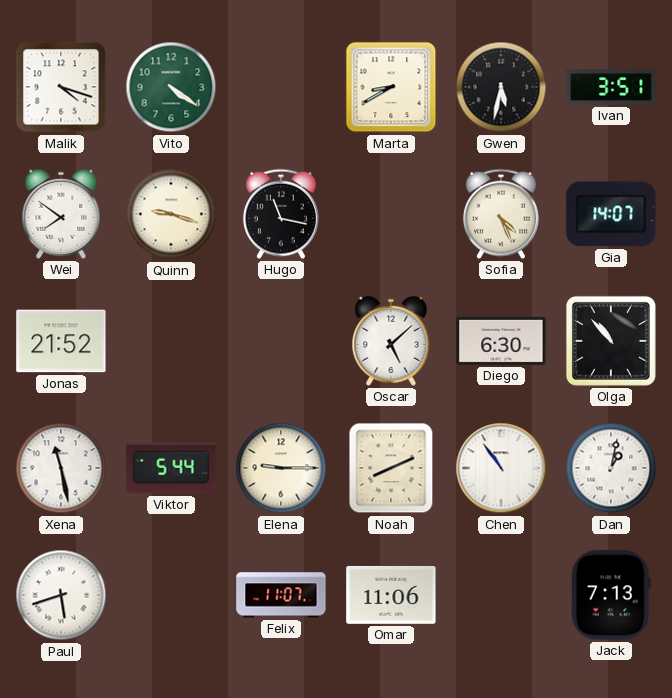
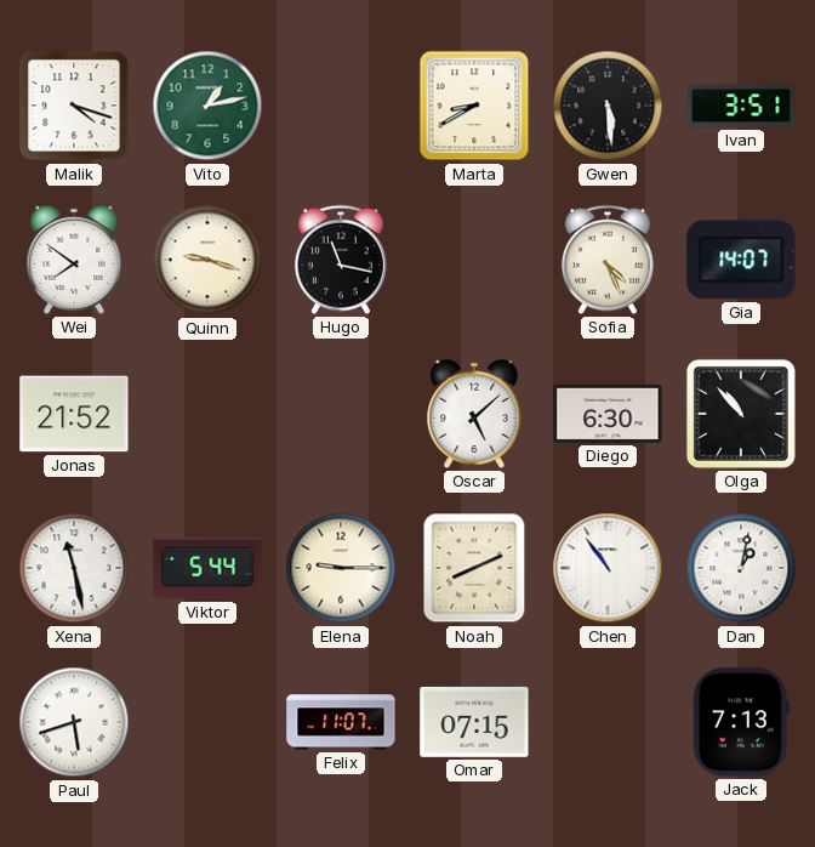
Vito: 4:21 -> 1:13 (207, 106)
Gwen: 5:32 -> 5:29 (608, 106)
Omar: 11:06 -> 07:15 (474, 722)
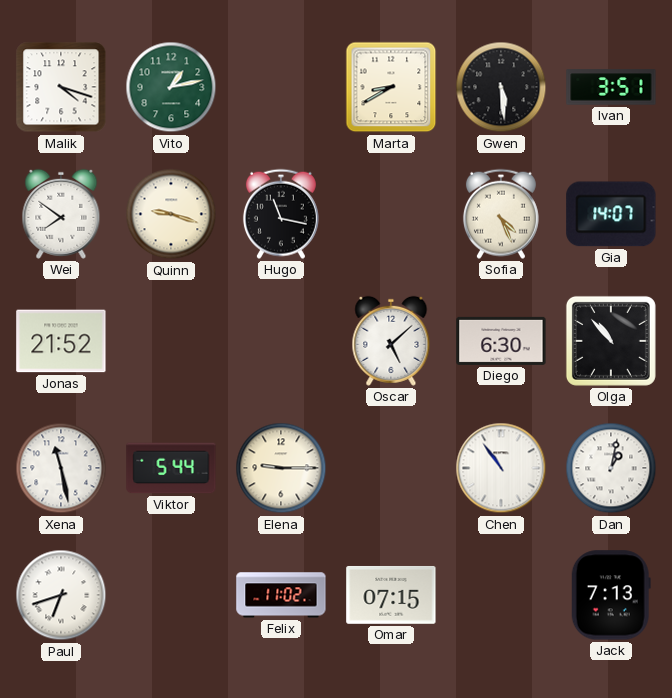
Noah: 8:11 -> none (474, 568)
Paul: 5:42 -> 6:42 (61, 595)
Felix: 11:07 -> 11:02 (281, 595)
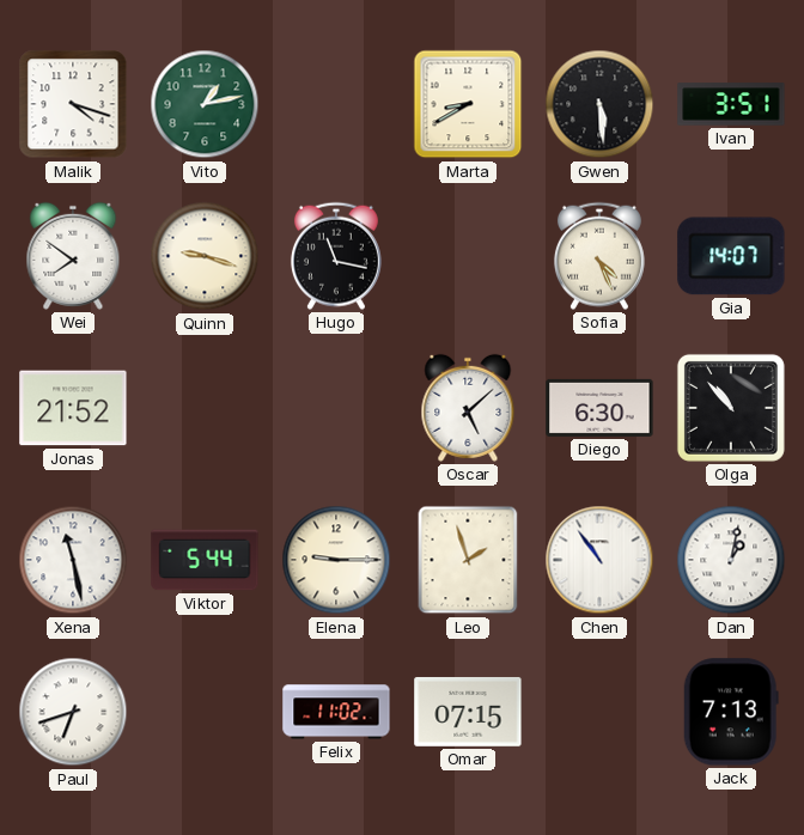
Leo: none -> 1:57 (468, 560)
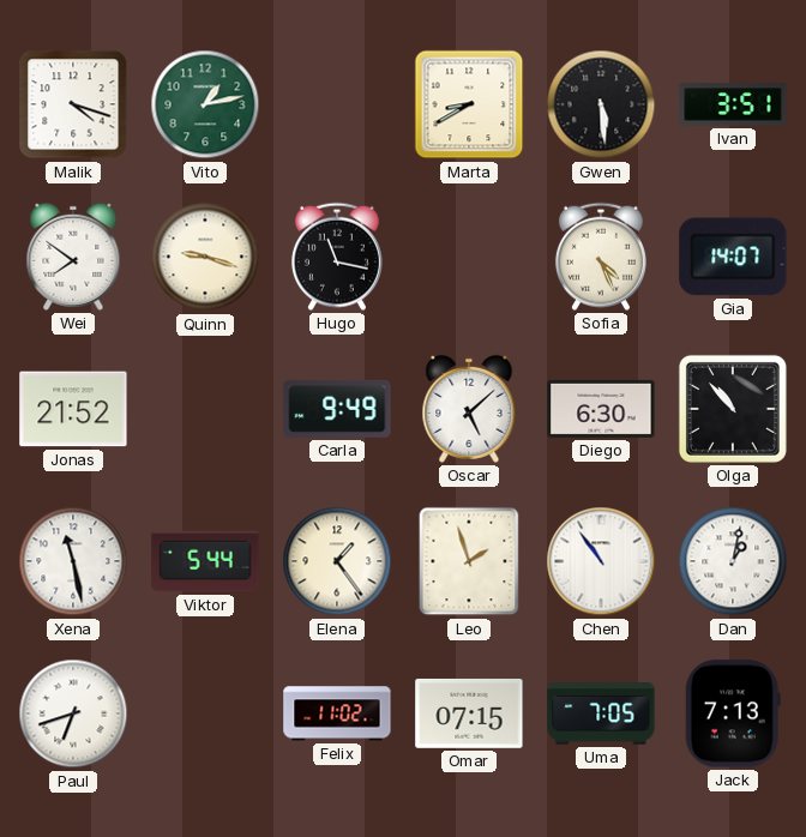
Carla: none -> 9:49 (337, 409)
Elena: 9:15 -> 1:24 (337, 561)
Uma: none -> 7:05 (601, 715)
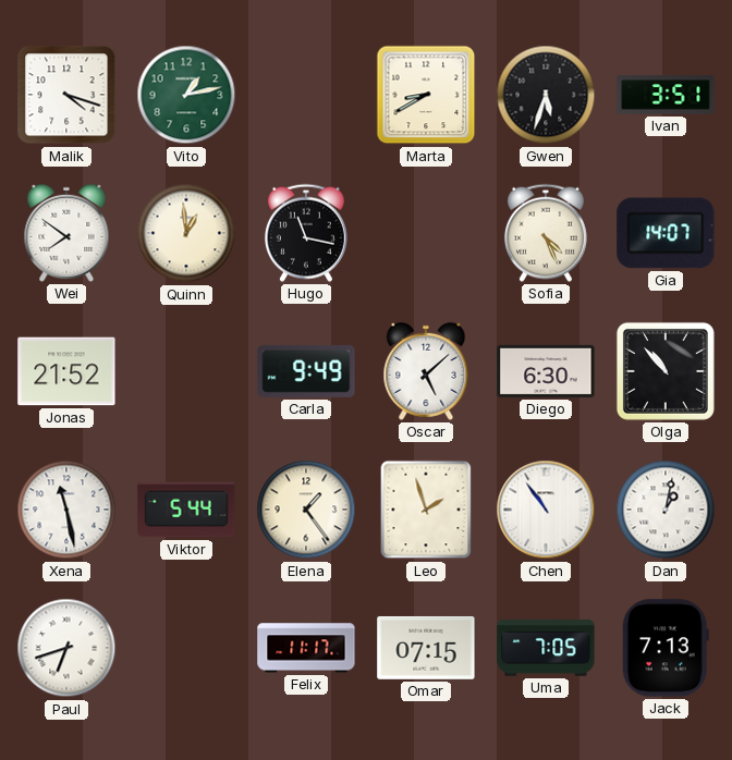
Gwen: 5:29 -> 5:33 (546, 95)
Quinn: 9:18 -> 12:59 (186, 233)
Felix: 11:02 -> 11:17 (306, 648)
